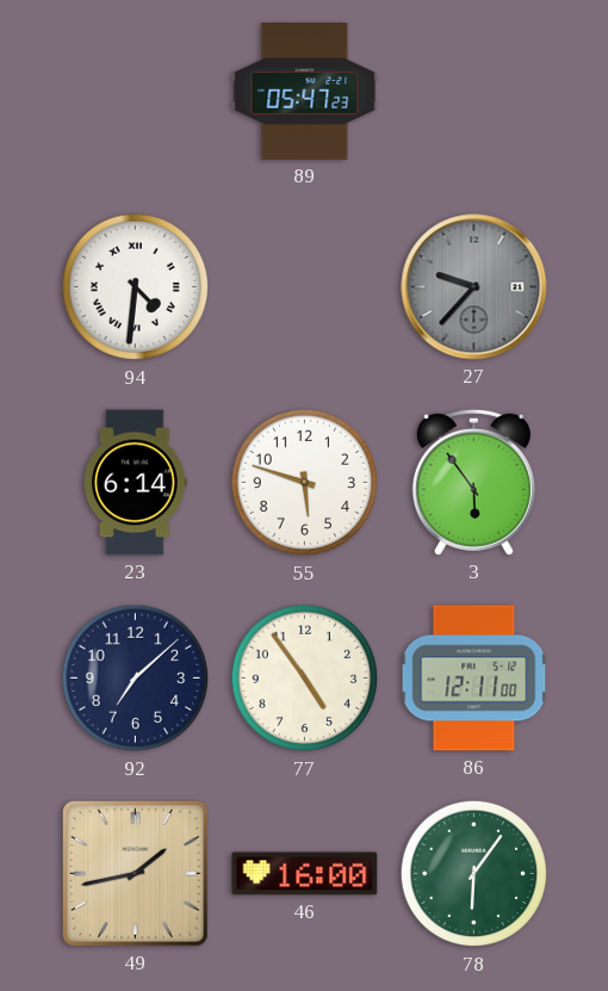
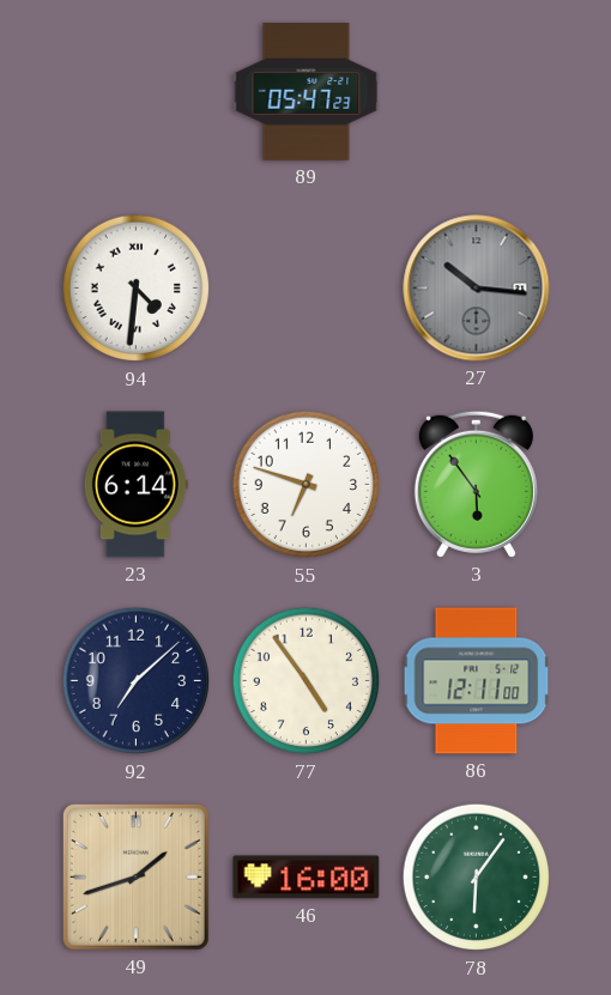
27: 9:37 -> 10:16 (477, 289)
55: 5:48 -> 6:48 (307, 485)
49: 1:43 -> 1:42 (135, 876)
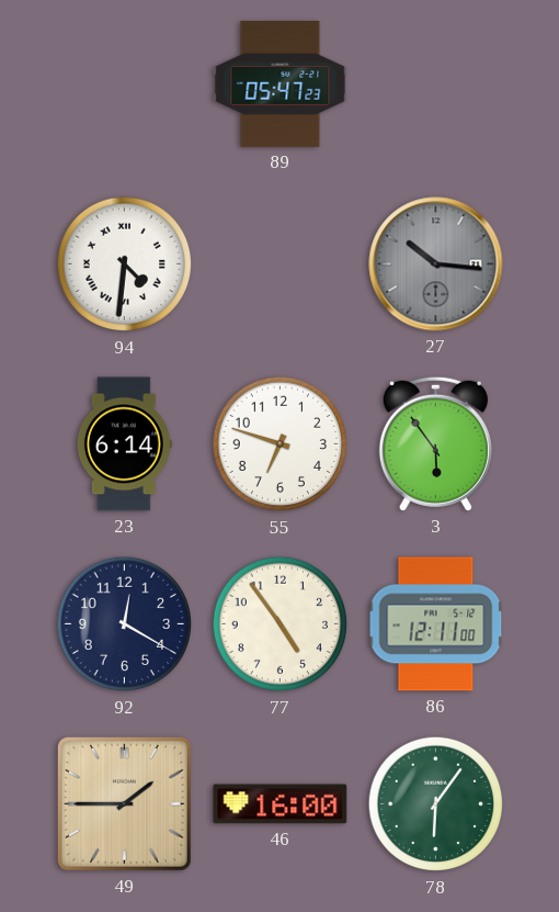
92: 7:08 -> 12:20 (125, 624)
49: 1:42 -> 1:45 (124, 803)
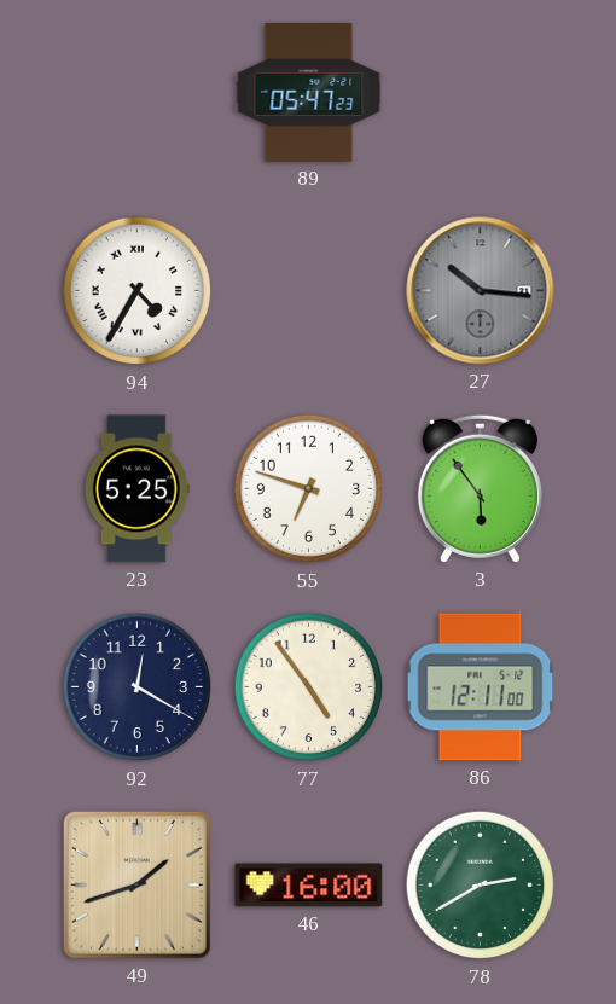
94: 4:31 -> 4:35 (138, 291)
23: 6:14 -> 5:25 (136, 489)
49: 1:45 -> 1:42 (136, 884)
78: 6:06 -> 2:40 (481, 886)
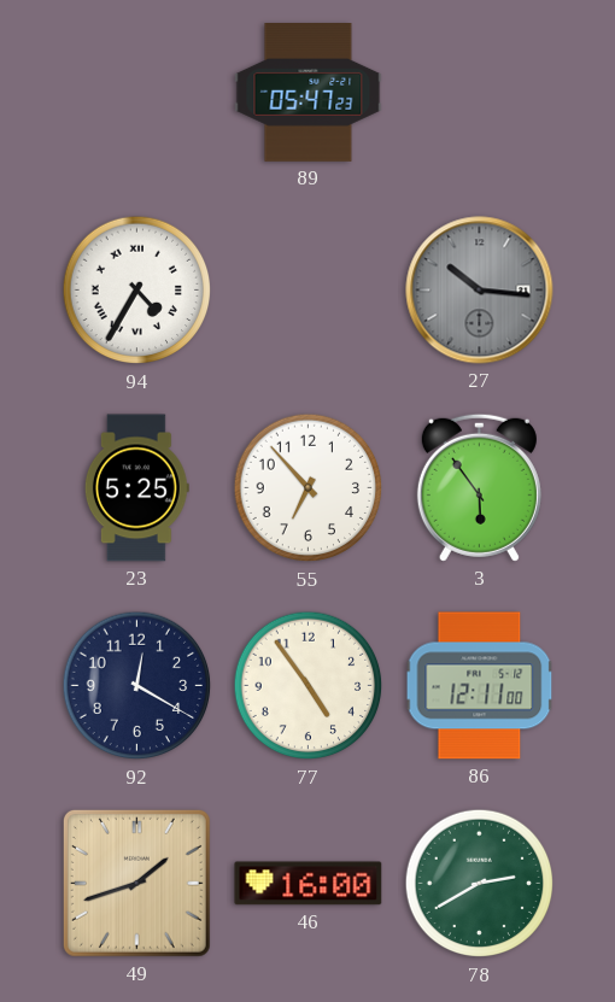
55: 6:48 -> 6:53 (309, 488)
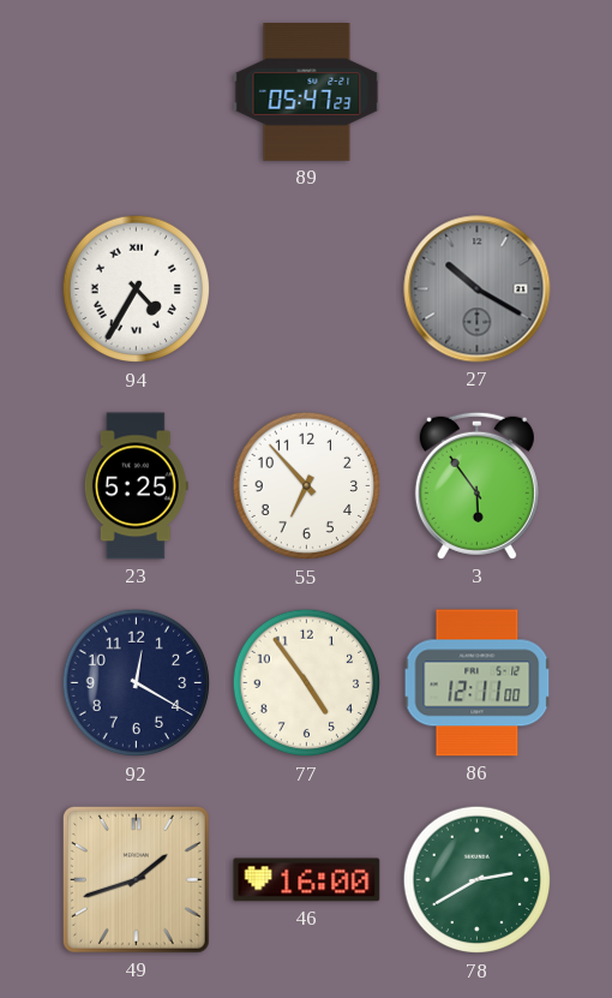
27: 10:16 -> 10:20 (478, 289)
